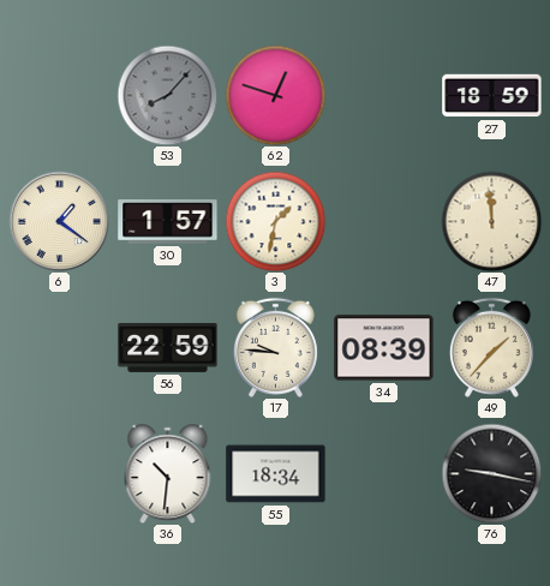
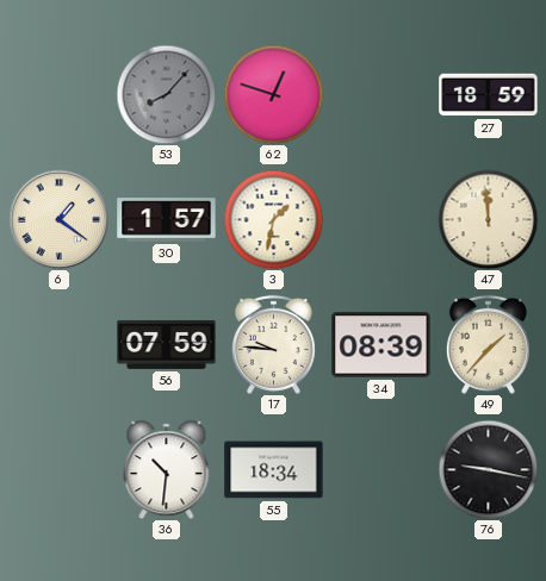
56: 22:59 -> 07:59 (167, 344)
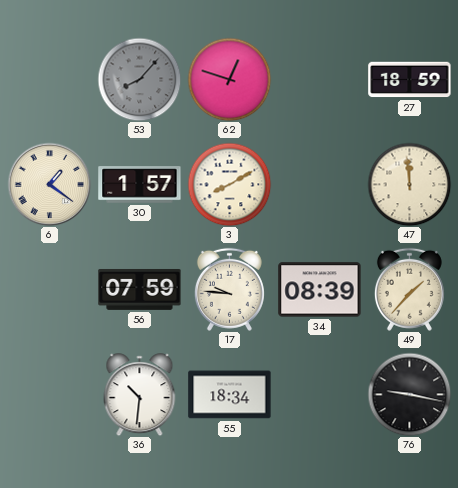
3: 1:32 -> 8:10 (229, 184)
